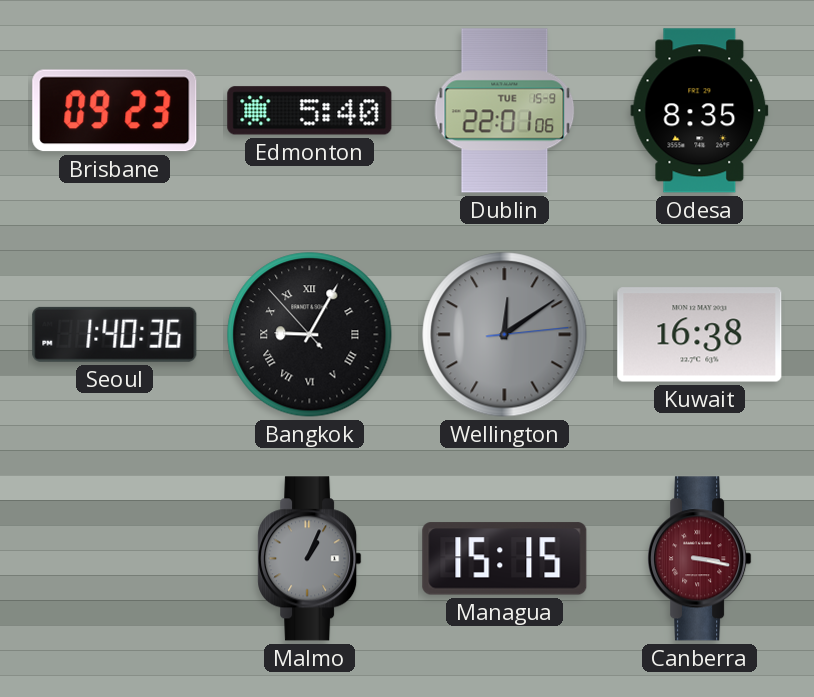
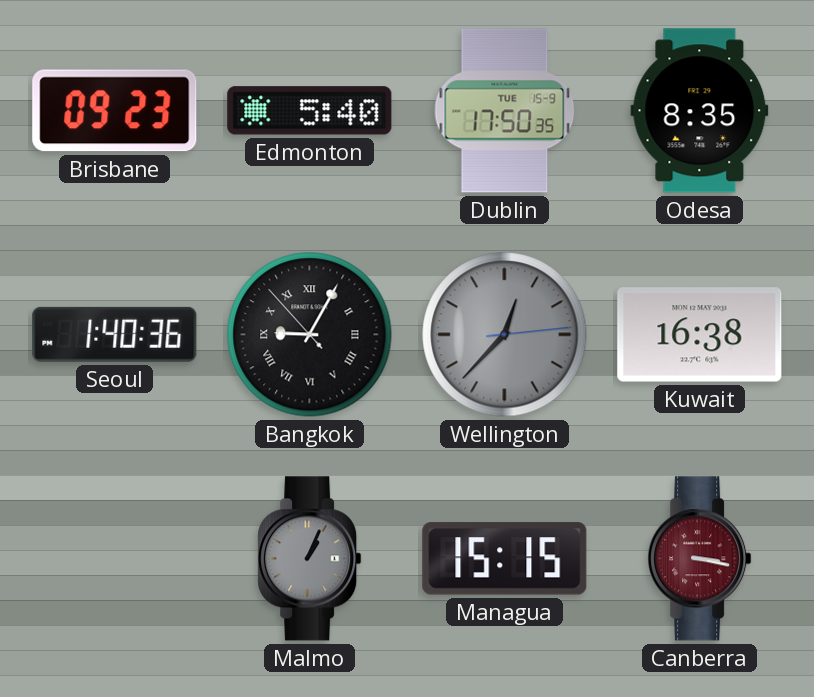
Dublin: 22:01 -> 17:50 (505, 111)
Wellington: 12:09 -> 12:37 (505, 335)
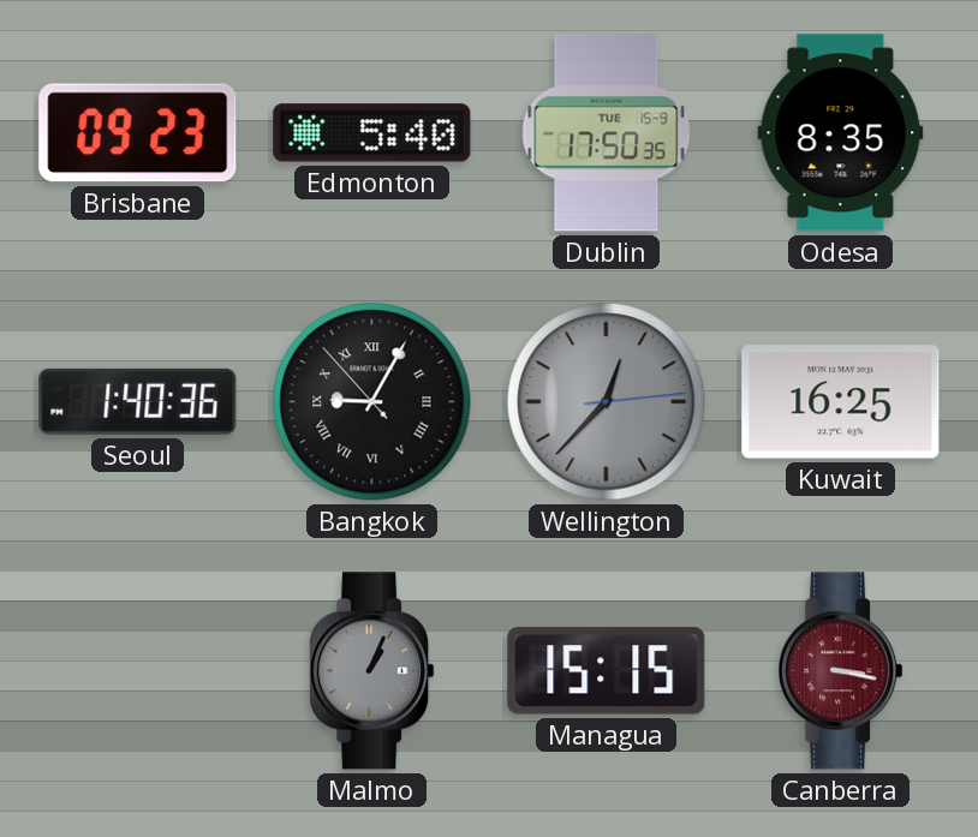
Kuwait: 16:38 -> 16:25 (841, 402)
